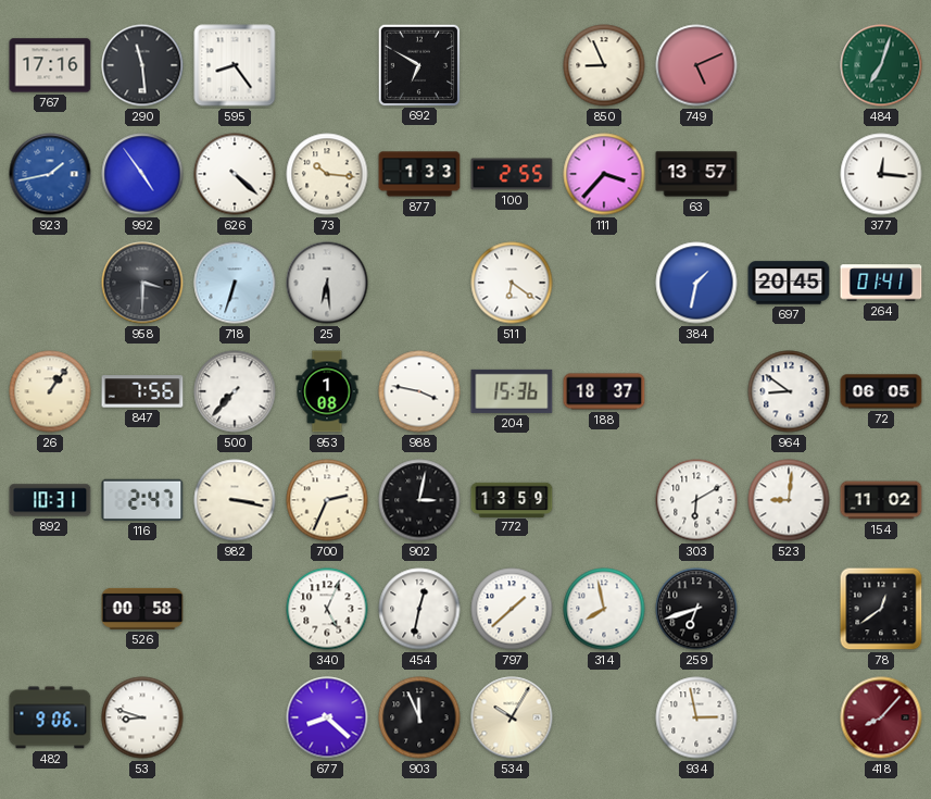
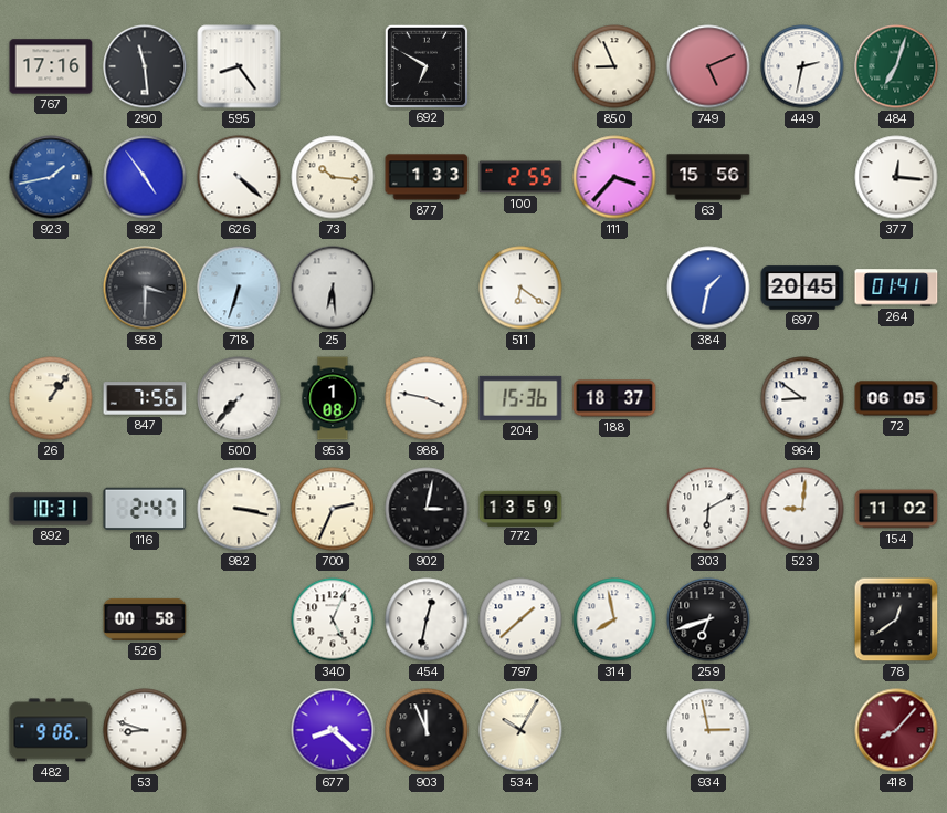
449: none -> 2:32 (802, 66)
63: 13:57 -> 15:56 (708, 177)
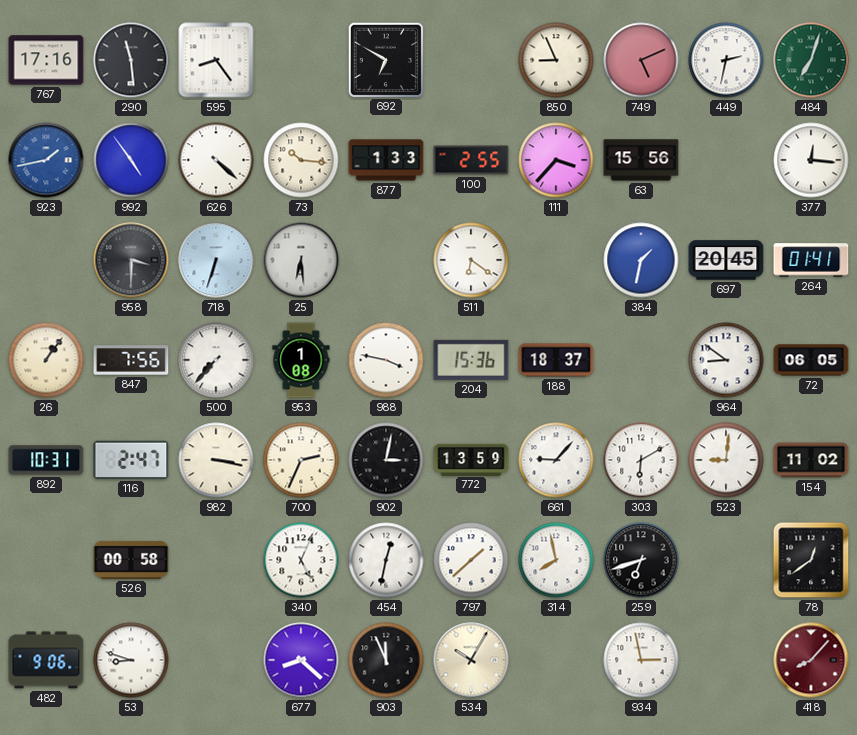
661: none -> 9:07 (556, 460)
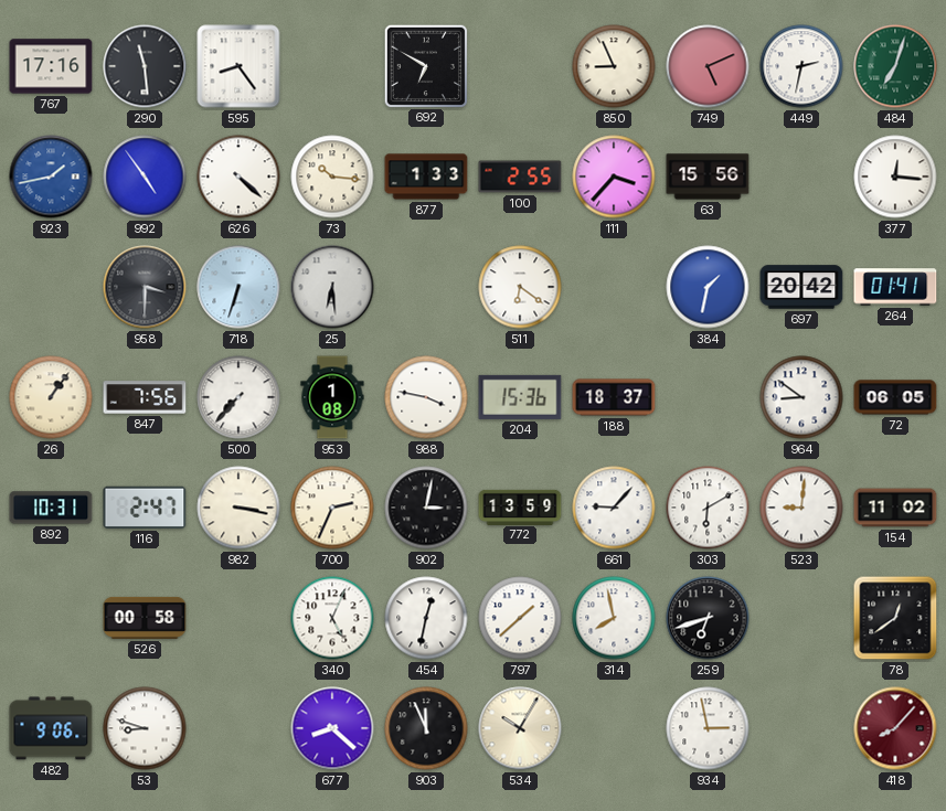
697: 20:45 -> 20:42 (801, 287)
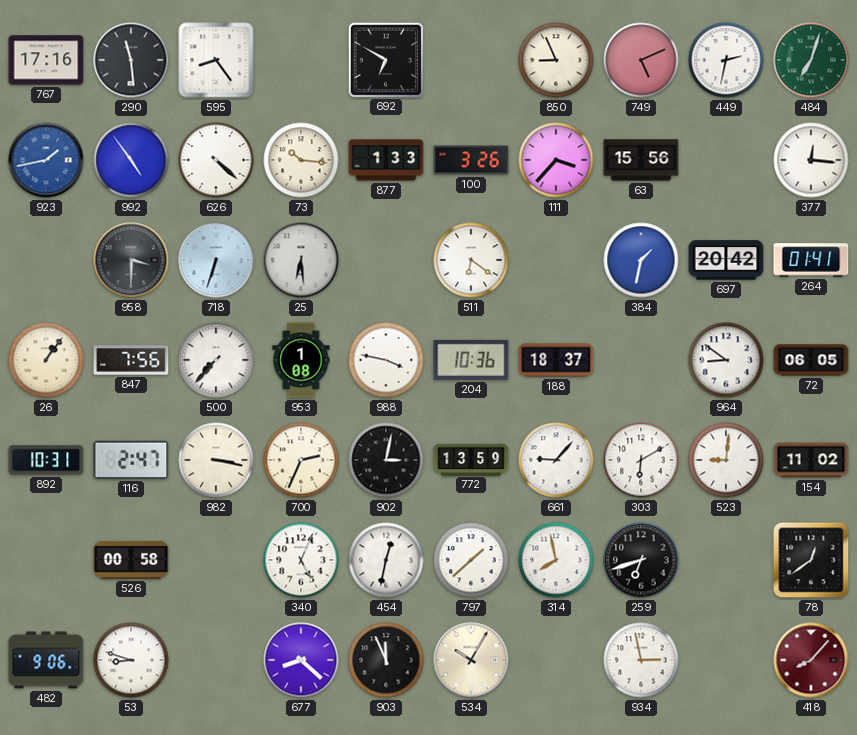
100: 2:55 -> 3:26 (471, 160)
204: 15:36 -> 10:36 (471, 360)
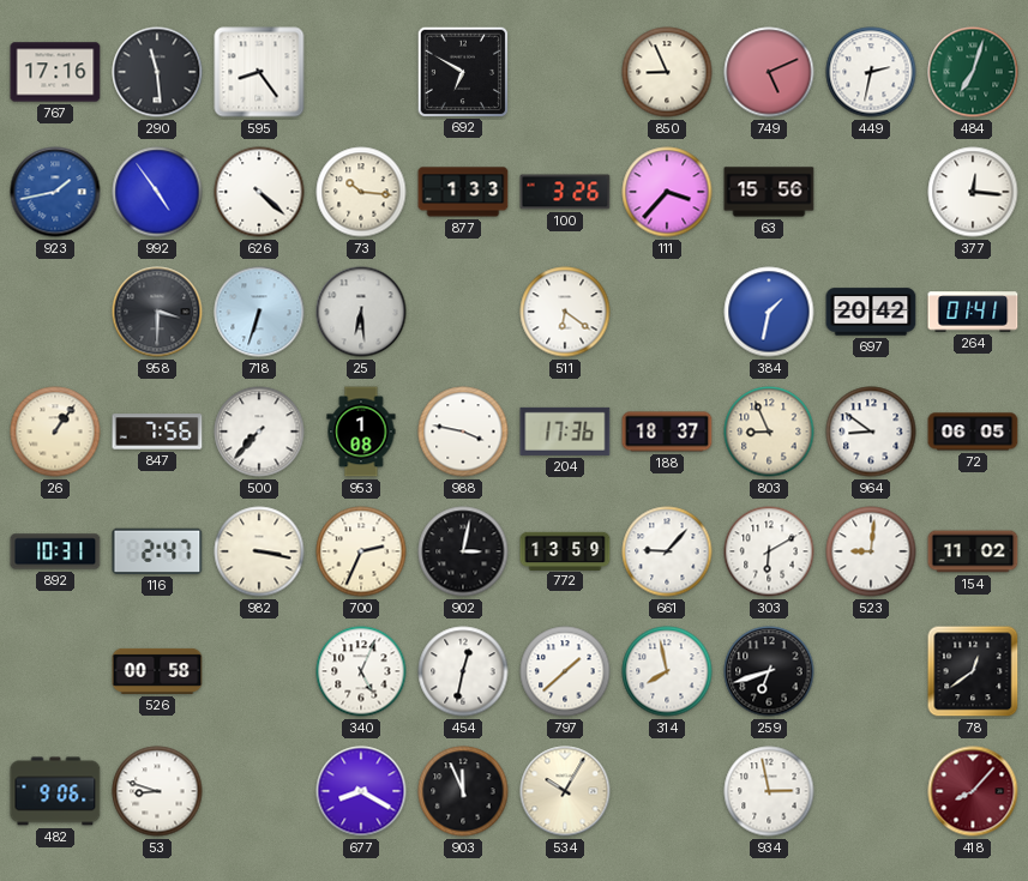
204: 10:36 -> 17:36 (565, 432)
803: none -> 8:56 (769, 432)
677: 8:22 -> 8:20 (361, 791)
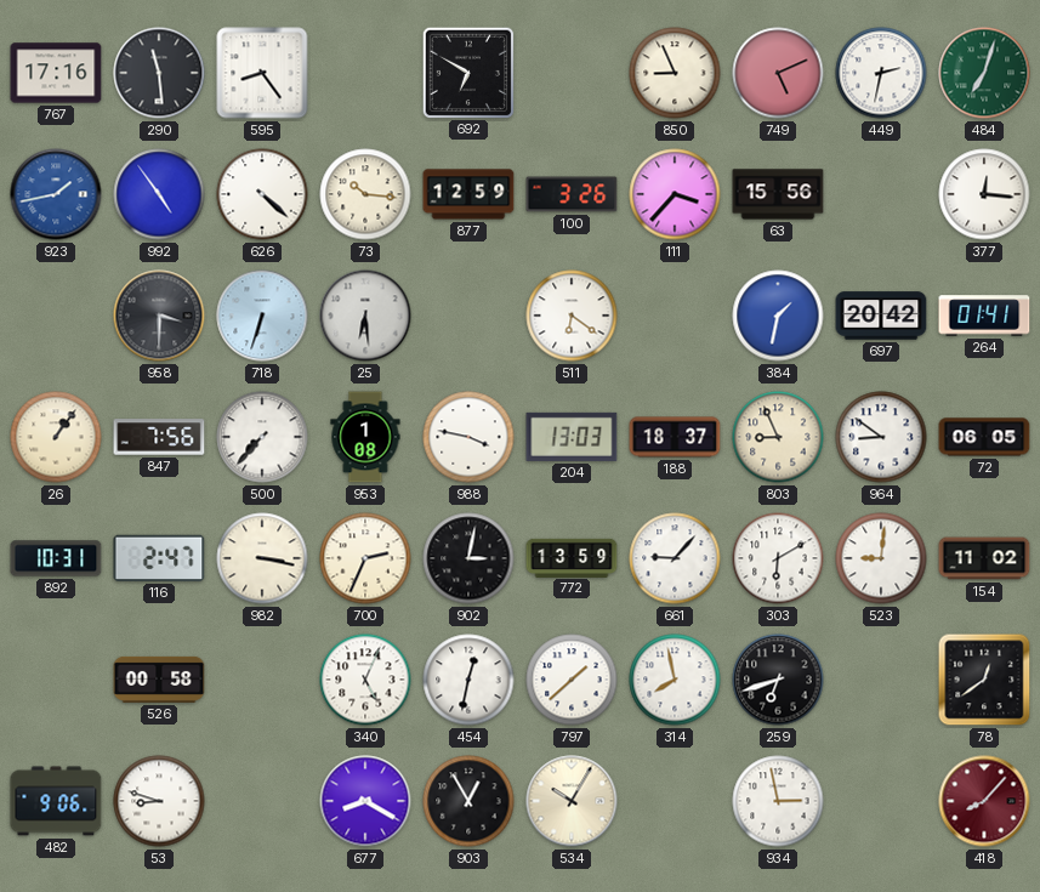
877: 1:33 -> 12:59 (468, 194)
204: 17:36 -> 13:03 (572, 437)
903: 11:56 -> 12:55 (468, 801)
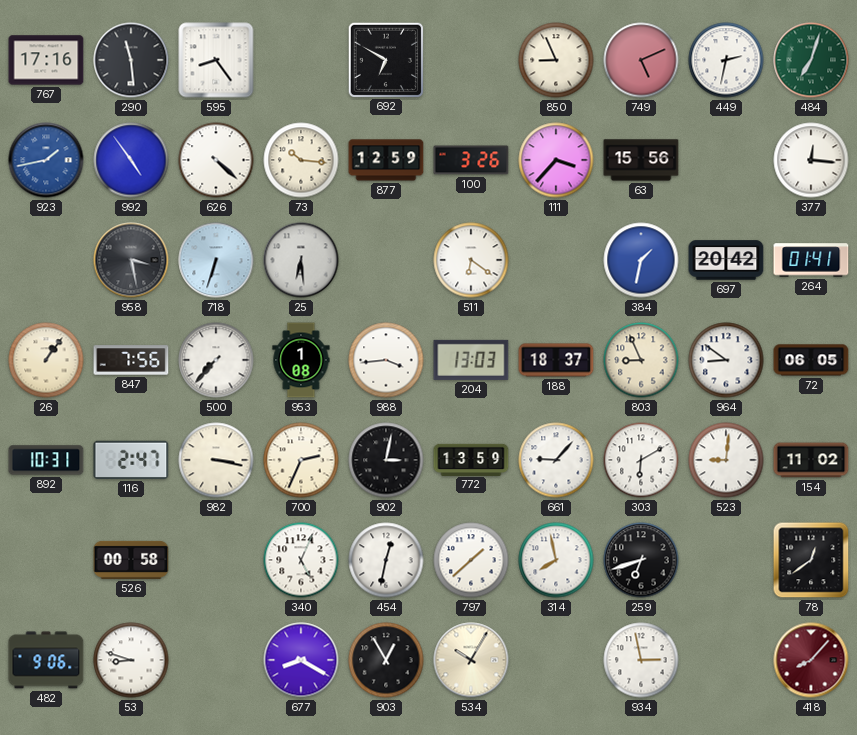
958: 3:30 -> 3:28 (131, 260)
988: 3:47 -> 3:44 (386, 360)
